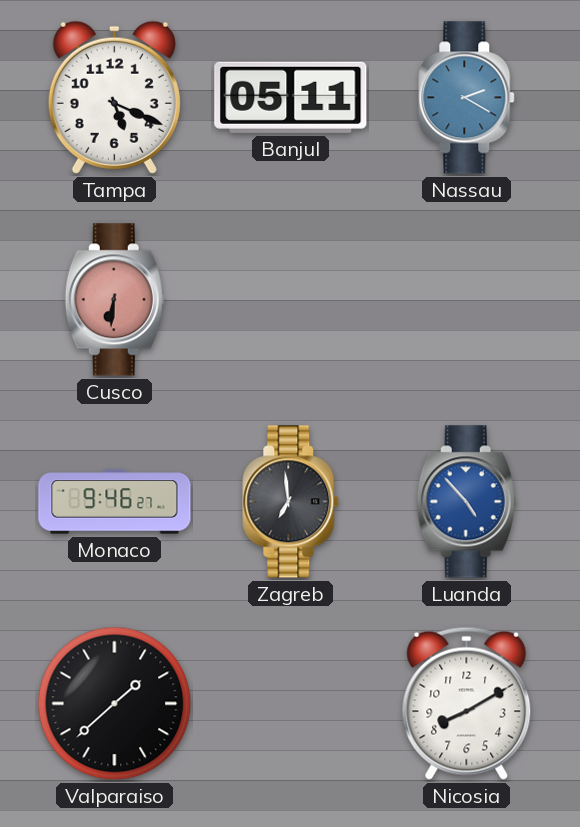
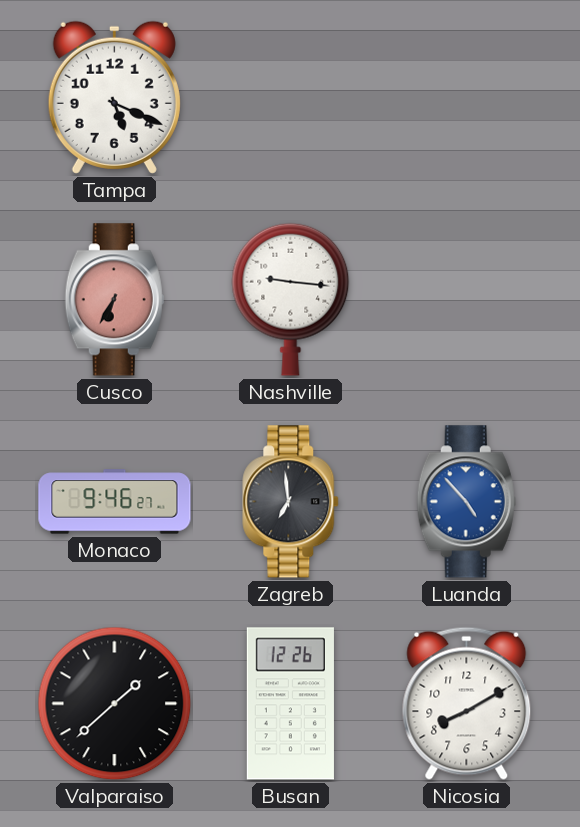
Banjul: 05:11 -> none (291, 97)
Nassau: 2:20 -> none (467, 98)
Cusco: 6:31 -> 6:35 (114, 300)
Nashville: none -> 9:16 (291, 299)
Busan: none -> 12:26 (290, 704)
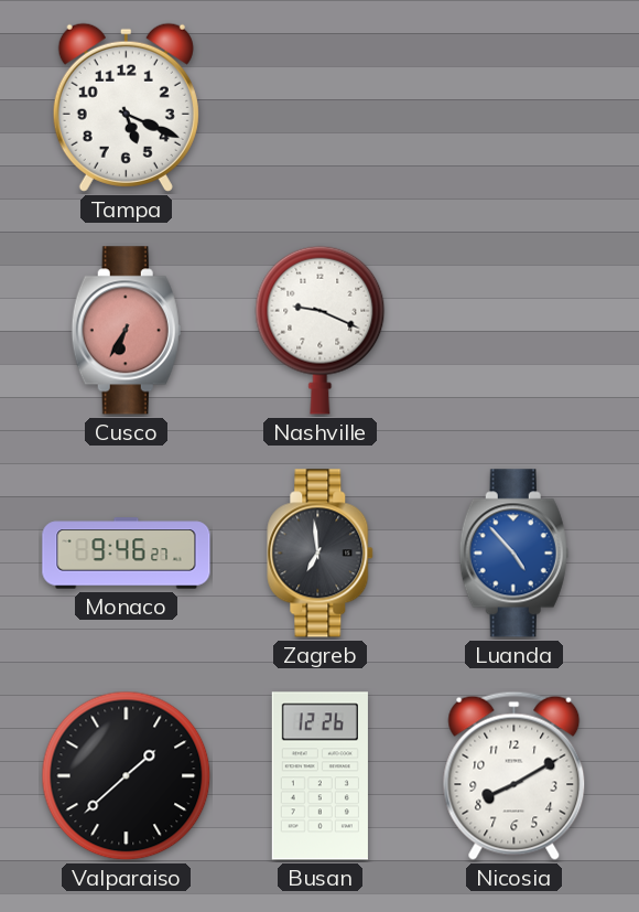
Nashville: 9:16 -> 9:19 (321, 330)
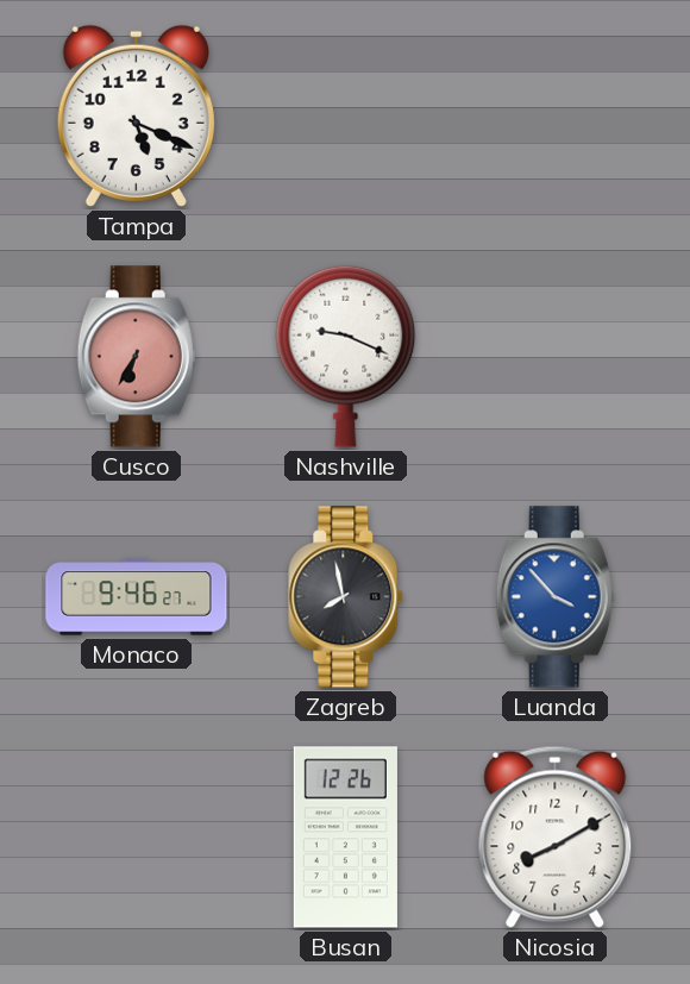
Zagreb: 6:59 -> 7:58 (346, 597)
Luanda: 4:53 -> 3:53 (554, 597)
Valparaiso: 1:38 -> none (127, 776)
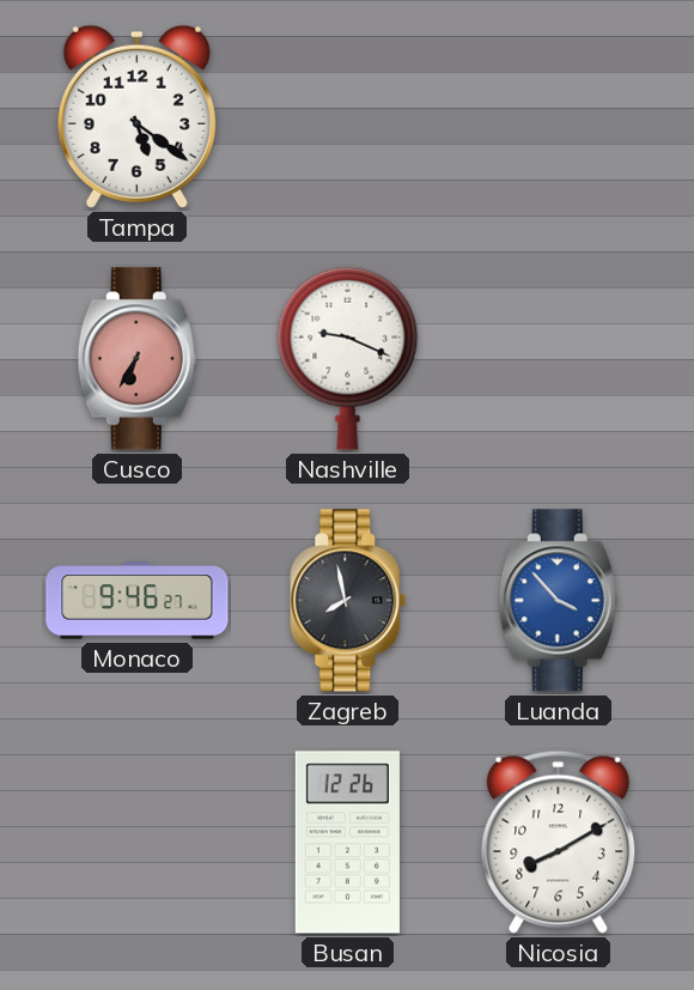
Tampa: 5:19 -> 5:21 (136, 116)
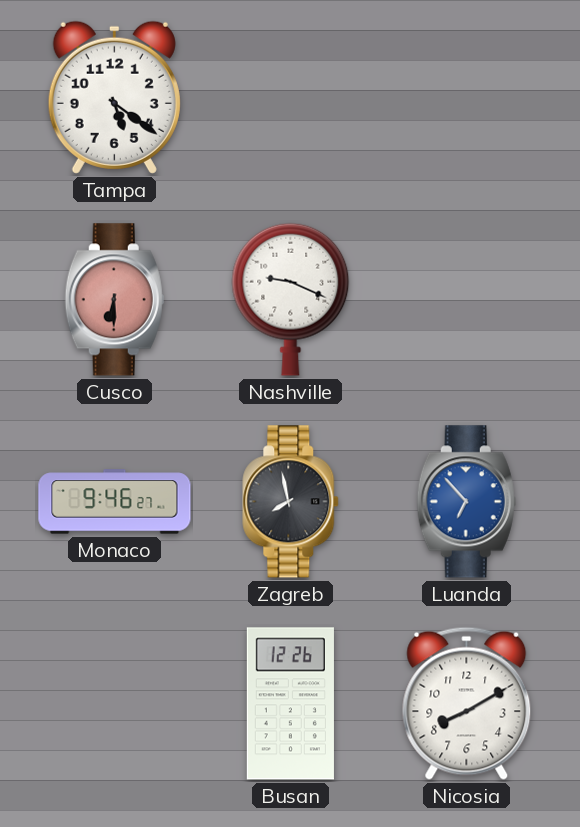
Cusco: 6:35 -> 6:30 (114, 300)
Luanda: 3:53 -> 6:53 (466, 502)
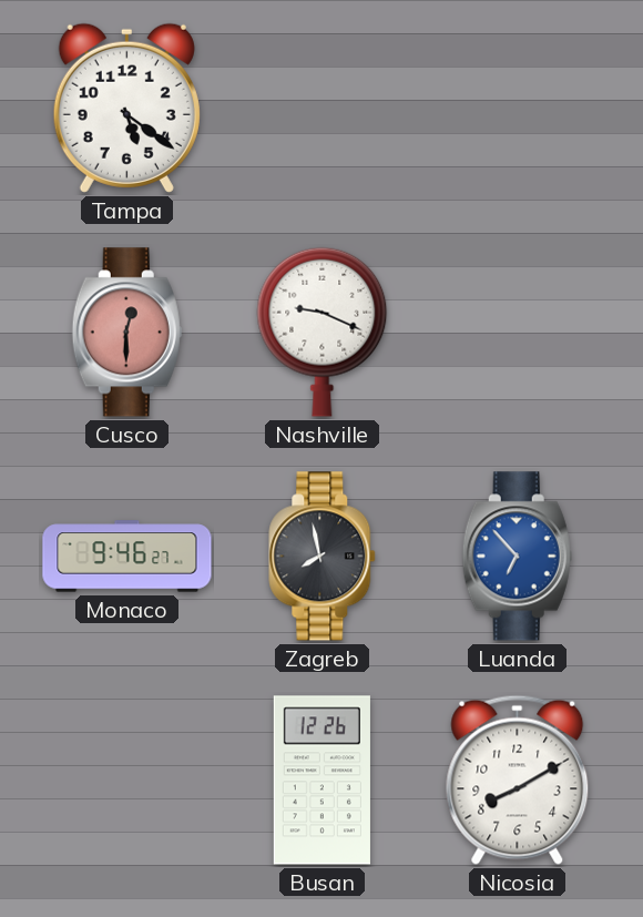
Cusco: 6:30 -> 12:30 (126, 333)
